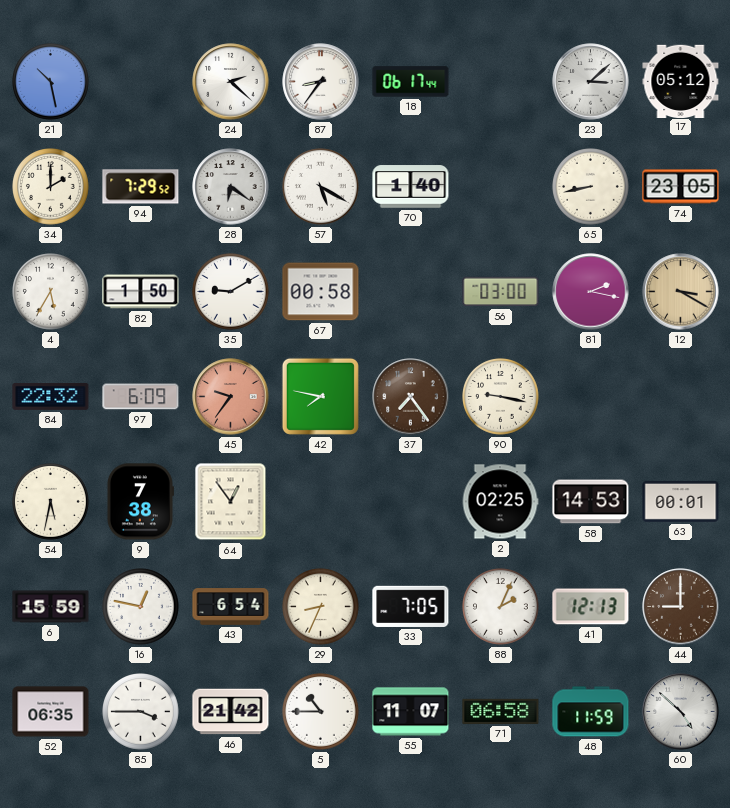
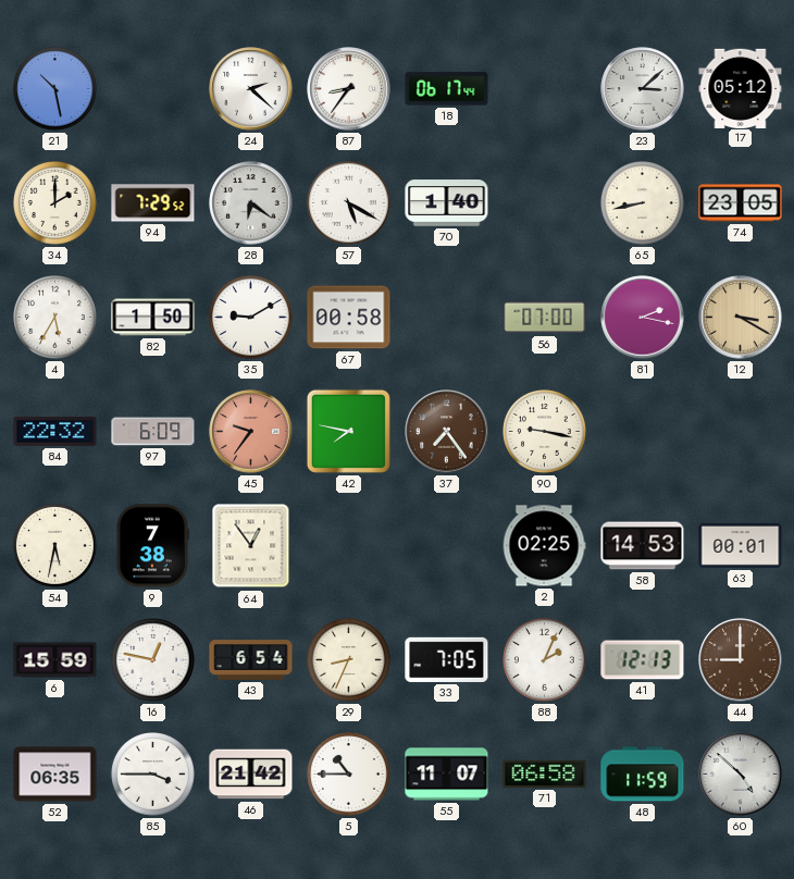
56: 03:00 -> 07:00 (545, 318)
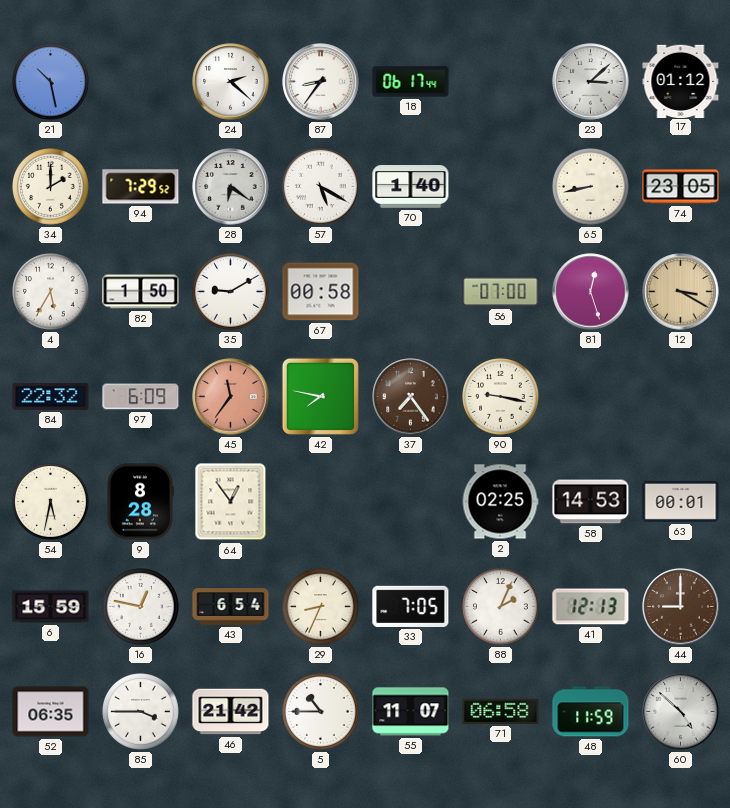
17: 05:12 -> 01:12 (681, 81)
81: 2:17 -> 12:27 (591, 292)
45: 9:36 -> 11:36 (231, 397)
9: 7:38 -> 8:28 (140, 502)
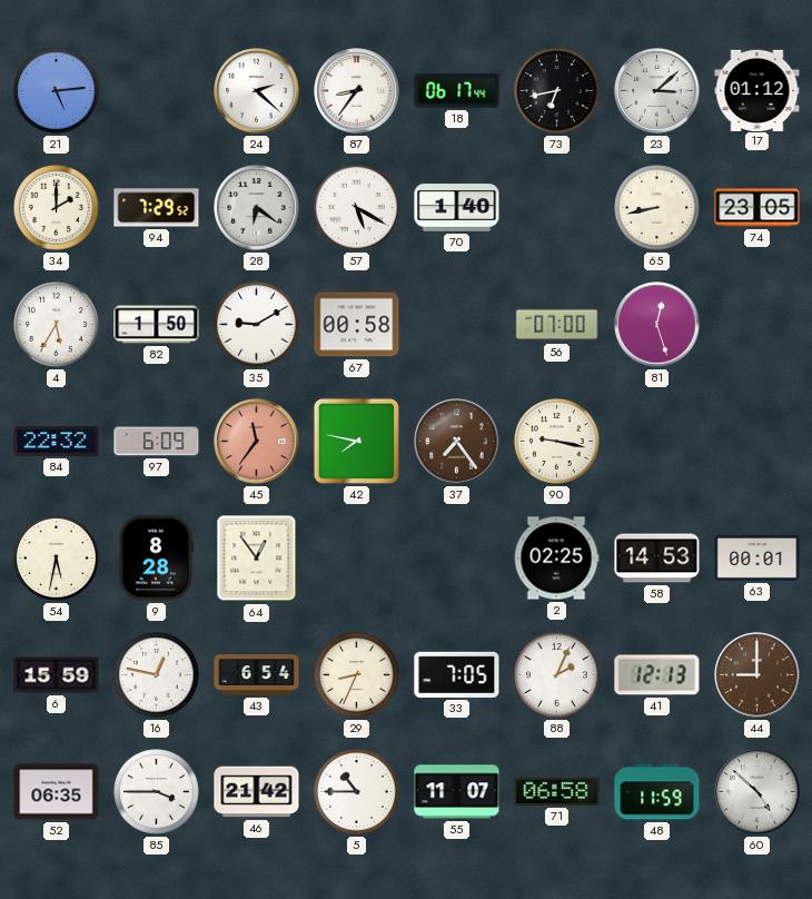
21: 10:28 -> 5:14 (57, 91)
73: none -> 6:43 (557, 91)
12: 3:20 -> none (681, 292)
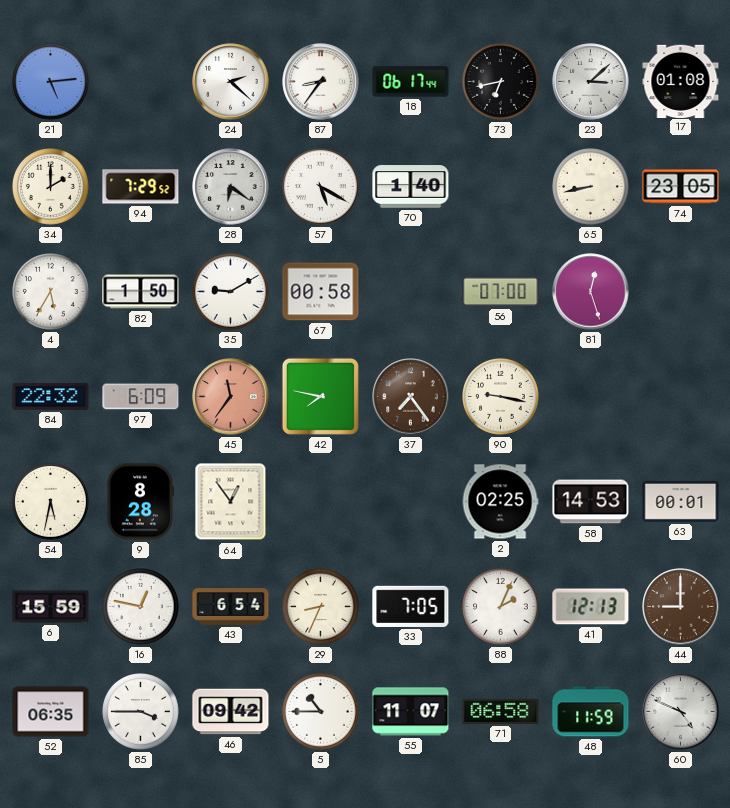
17: 01:12 -> 01:08 (681, 81)
46: 21:42 -> 09:42 (231, 712)
60: 4:52 -> 4:49 (681, 712)
